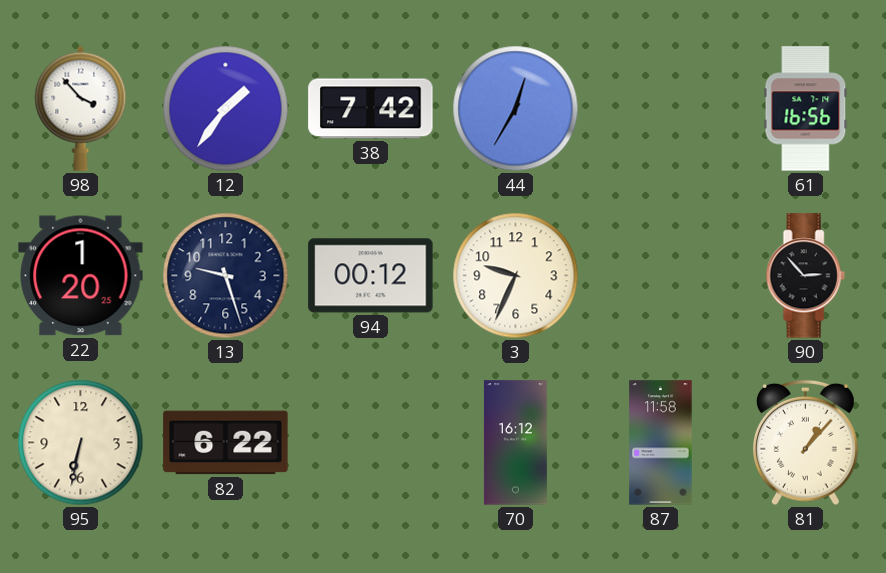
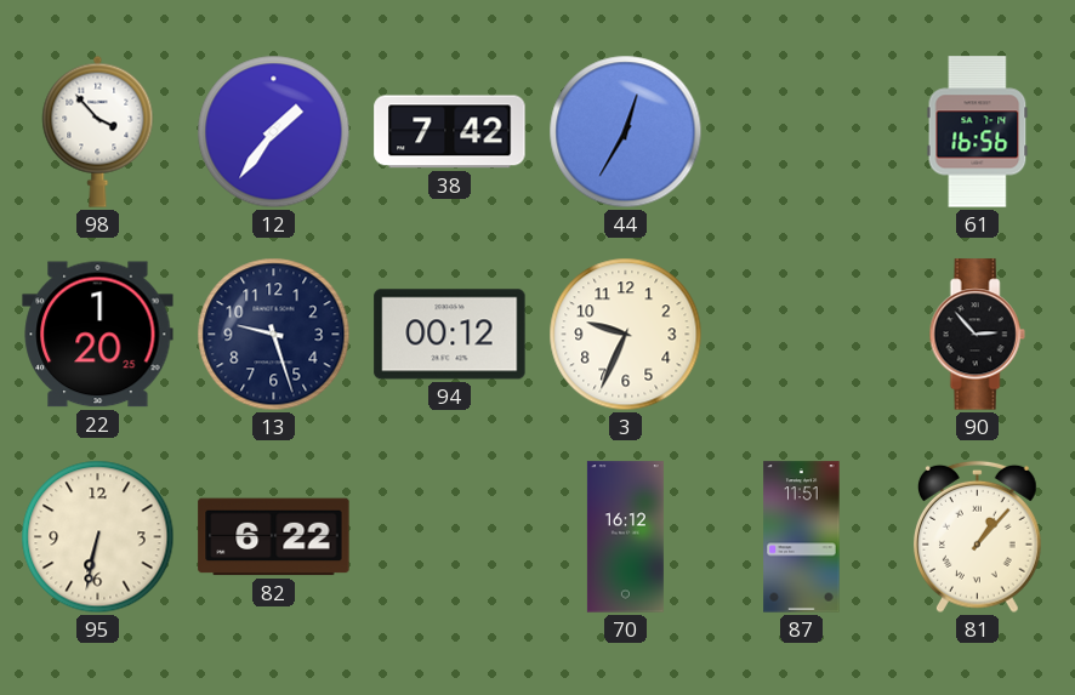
87: 11:58 -> 11:51 (802, 537)
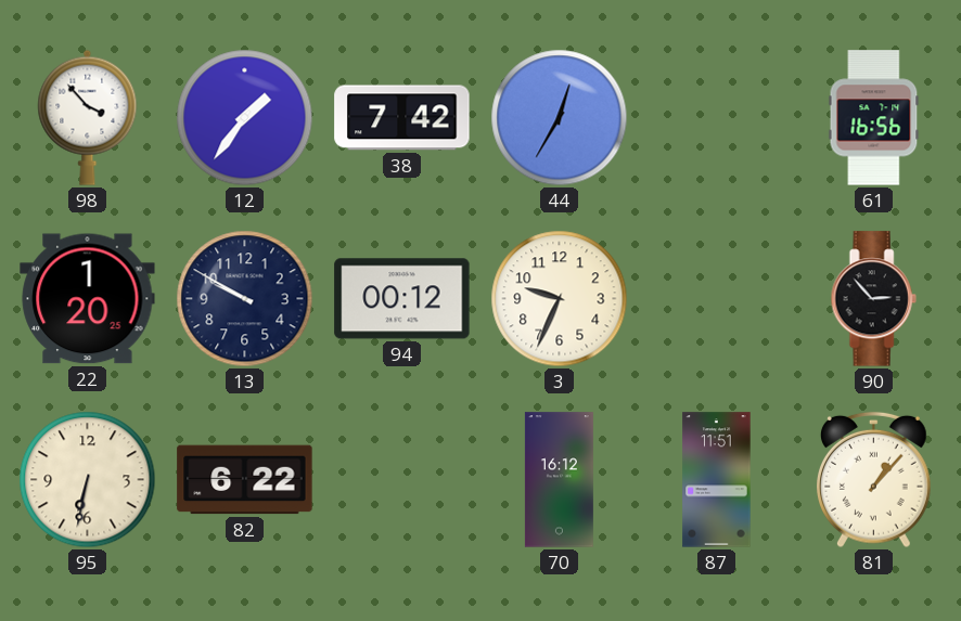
13: 9:27 -> 9:50 (245, 299)
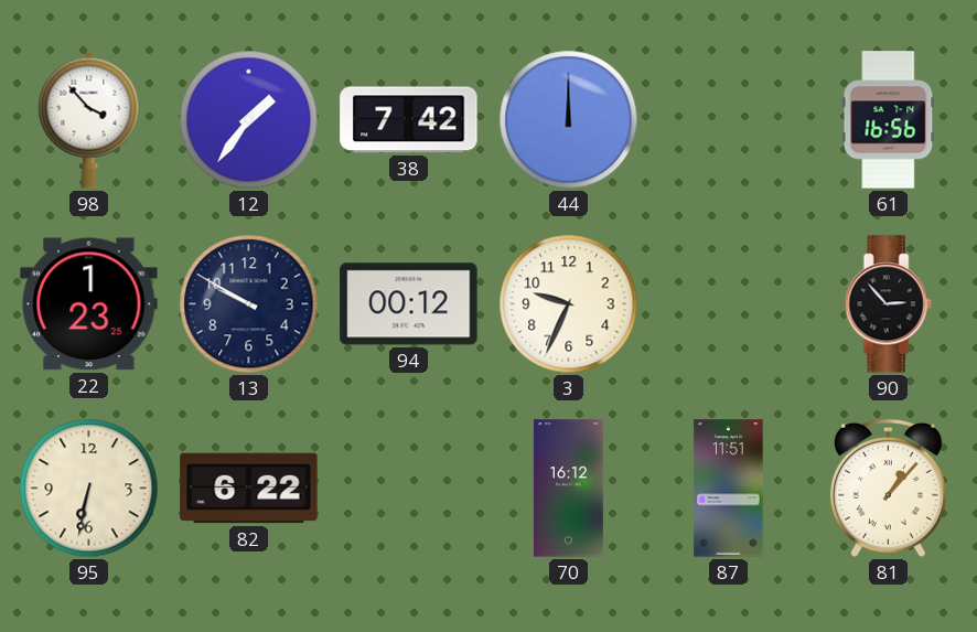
44: 12:35 -> 12:00 (569, 120)
22: 1:20 -> 1:23 (89, 304)
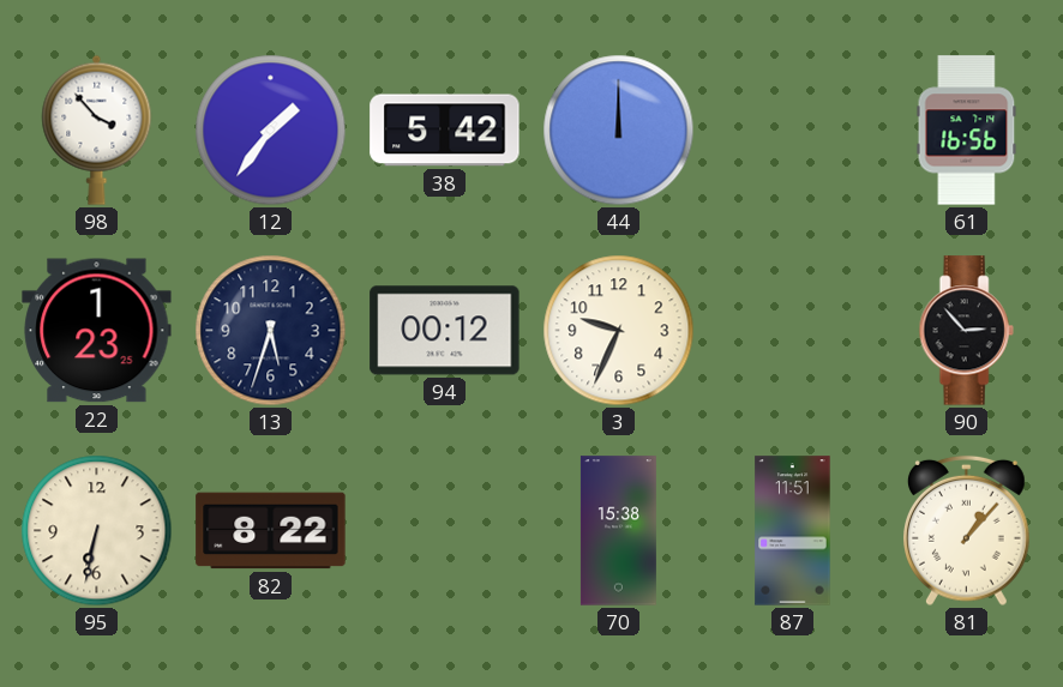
38: 7:42 -> 5:42 (445, 131)
13: 9:50 -> 5:33 (271, 331)
82: 6:22 -> 8:22 (271, 531)
70: 16:12 -> 15:38 (618, 531)
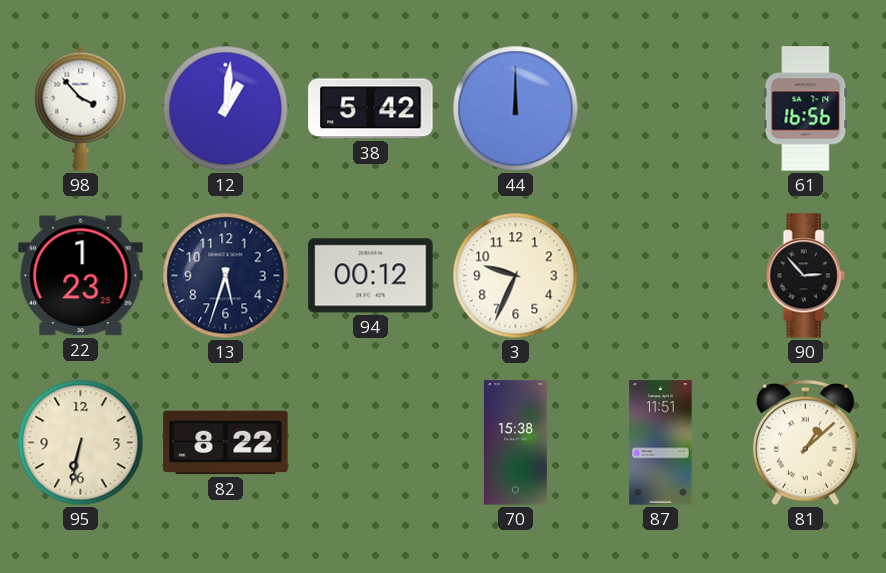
12: 1:36 -> 1:01 (226, 109)
81: 1:07 -> 1:08 (806, 443)
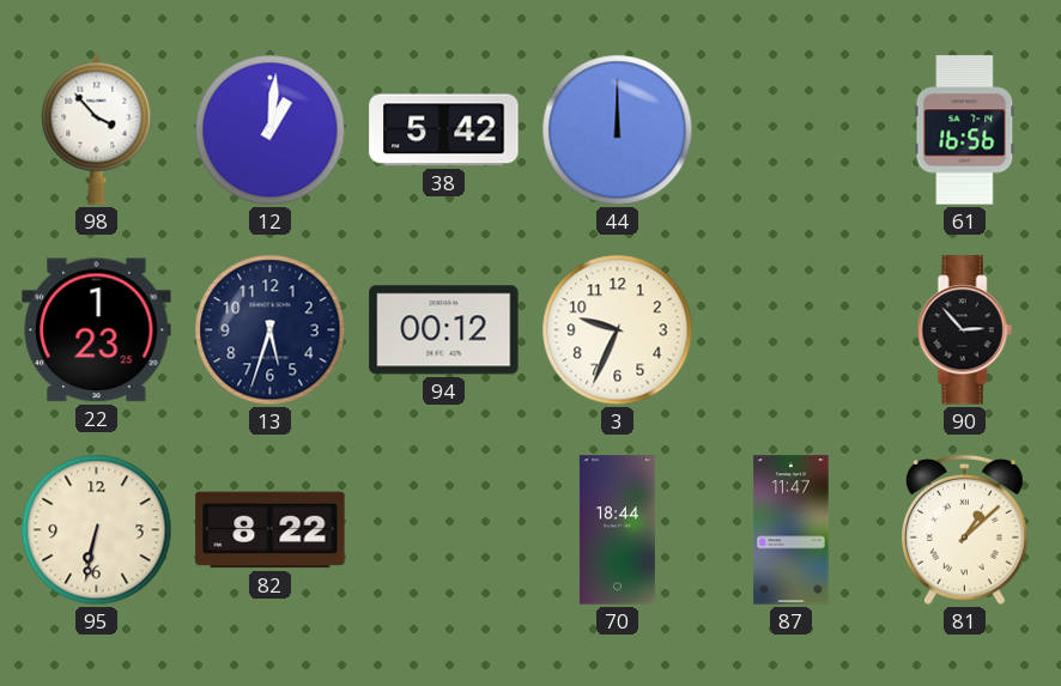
70: 15:38 -> 18:44 (617, 530)
87: 11:51 -> 11:47 (792, 530)
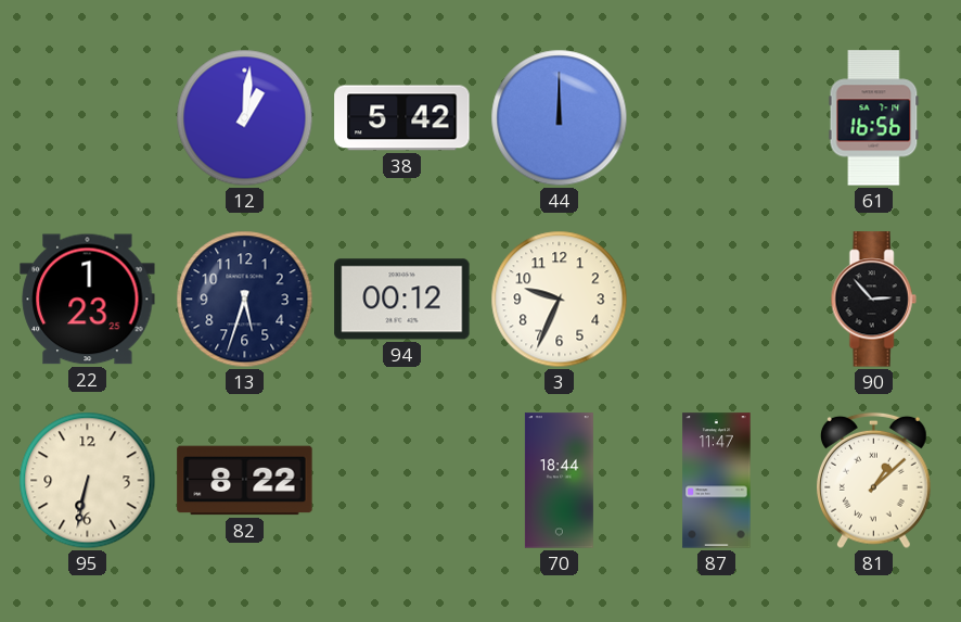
98: 3:53 -> none (97, 129)
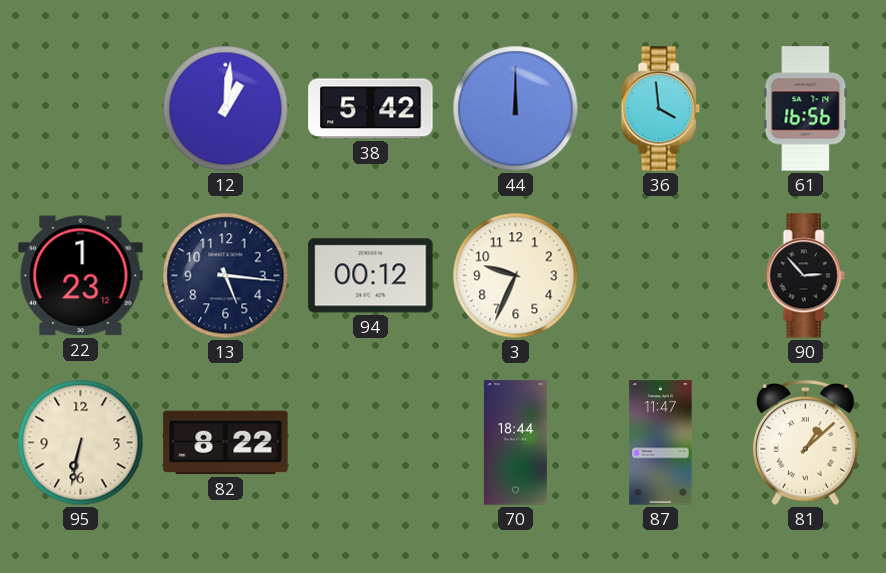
36: none -> 3:59 (660, 109)
22: 1:23:25 -> 1:23:12 (81, 276)
13: 5:33 -> 5:16 (226, 276)
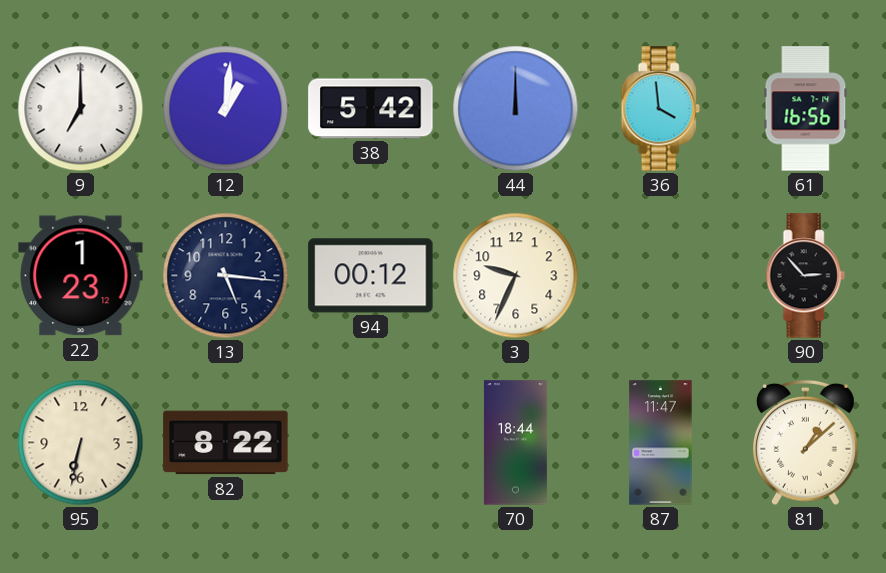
9: none -> 7:00 (81, 109)
